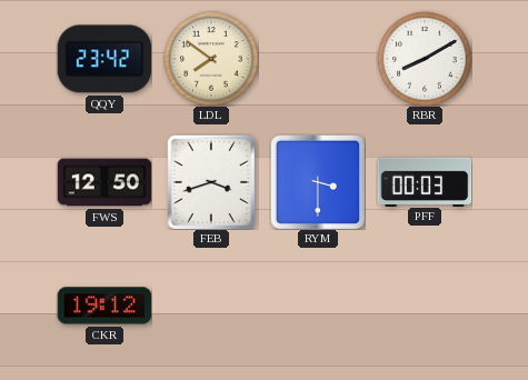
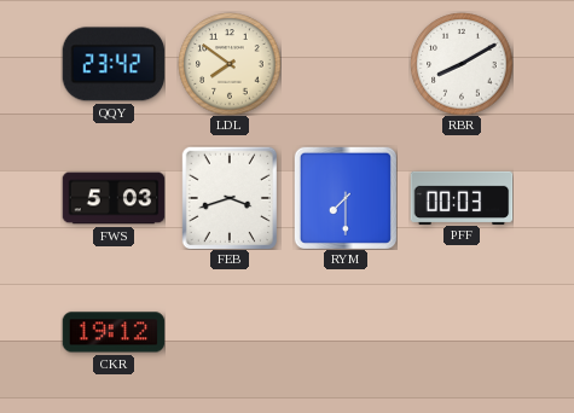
FWS: 12:50 -> 5:03 (114, 198)
RYM: 3:30 -> 7:30 (346, 198)
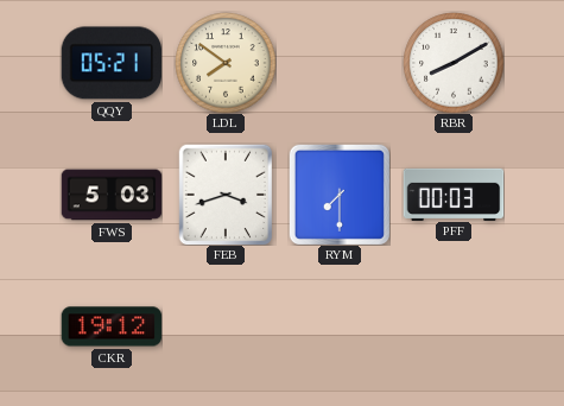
QQY: 23:42 -> 05:21 (112, 63)
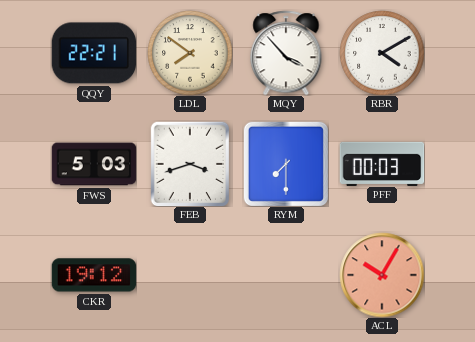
QQY: 05:21 -> 22:21 (94, 53)
MQY: none -> 3:53 (286, 53)
RBR: 8:10 -> 4:10 (382, 53)
ACL: none -> 10:05 (382, 275)
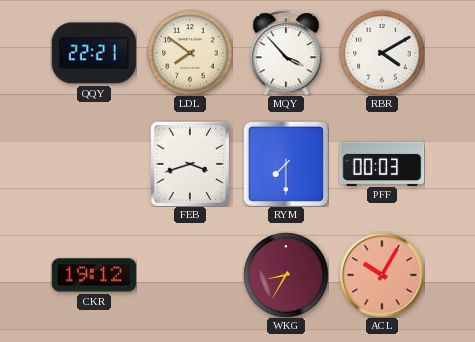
FWS: 5:03 -> none (94, 164)
WKG: none -> 8:35 (286, 275)
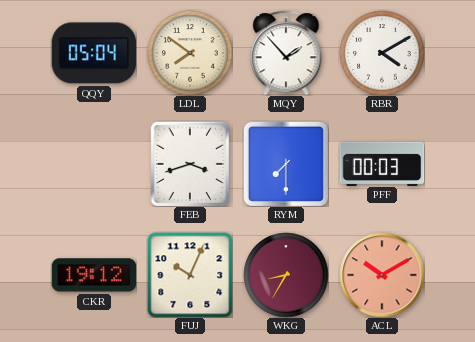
QQY: 22:21 -> 05:04 (94, 53)
MQY: 3:53 -> 1:53 (286, 53)
FUJ: none -> 10:04 (190, 275)
ACL: 10:05 -> 10:10 (382, 275)
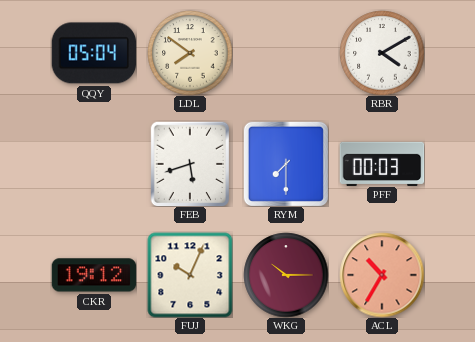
MQY: 1:53 -> none (286, 53)
FEB: 3:42 -> 5:42 (190, 164)
WKG: 8:35 -> 10:15 (286, 275)
ACL: 10:10 -> 10:35 (382, 275)
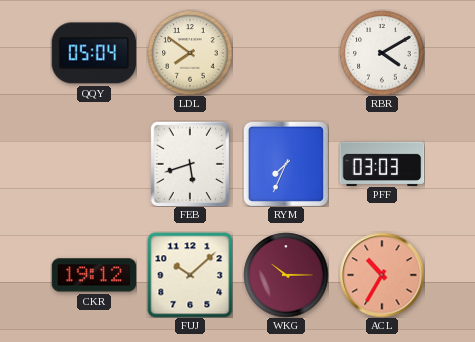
RYM: 7:30 -> 7:34 (286, 164)
PFF: 00:03 -> 03:03 (382, 163)
FUJ: 10:04 -> 10:08 (190, 275)
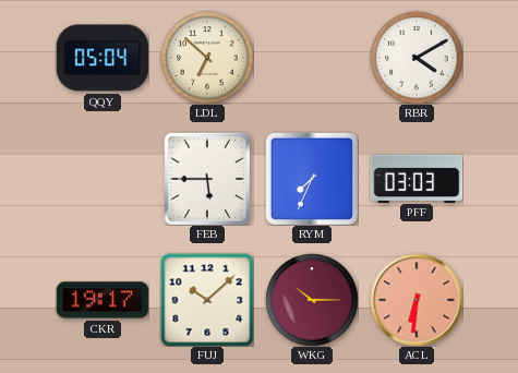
LDL: 7:51 -> 6:52 (207, 58)
FEB: 5:42 -> 5:45 (207, 179)
CKR: 19:12 -> 19:17 (103, 300)
ACL: 10:35 -> 6:31 (417, 300)
